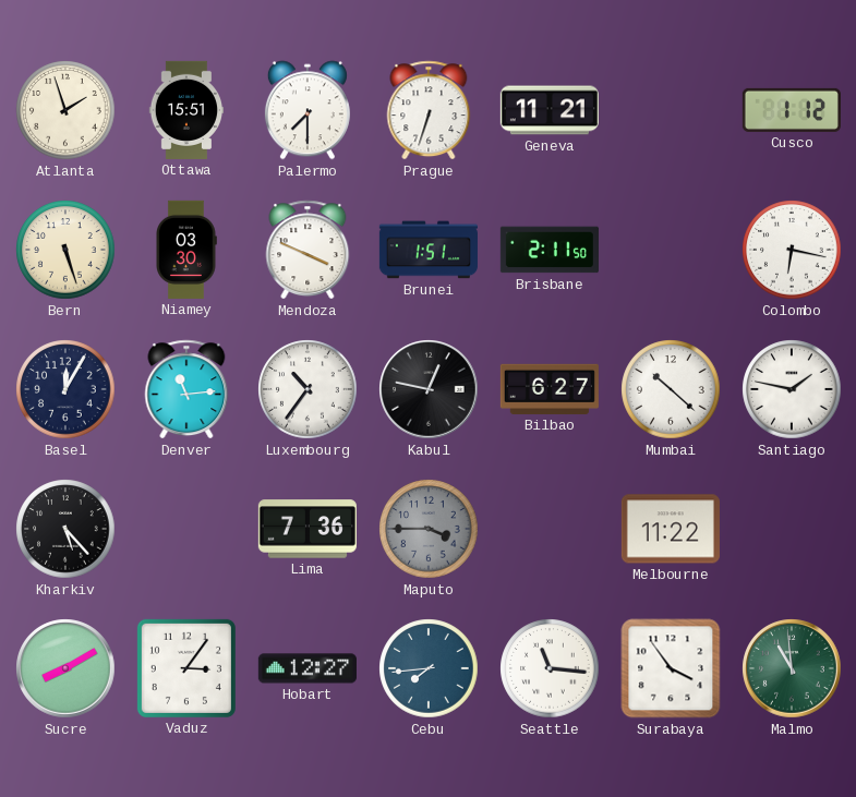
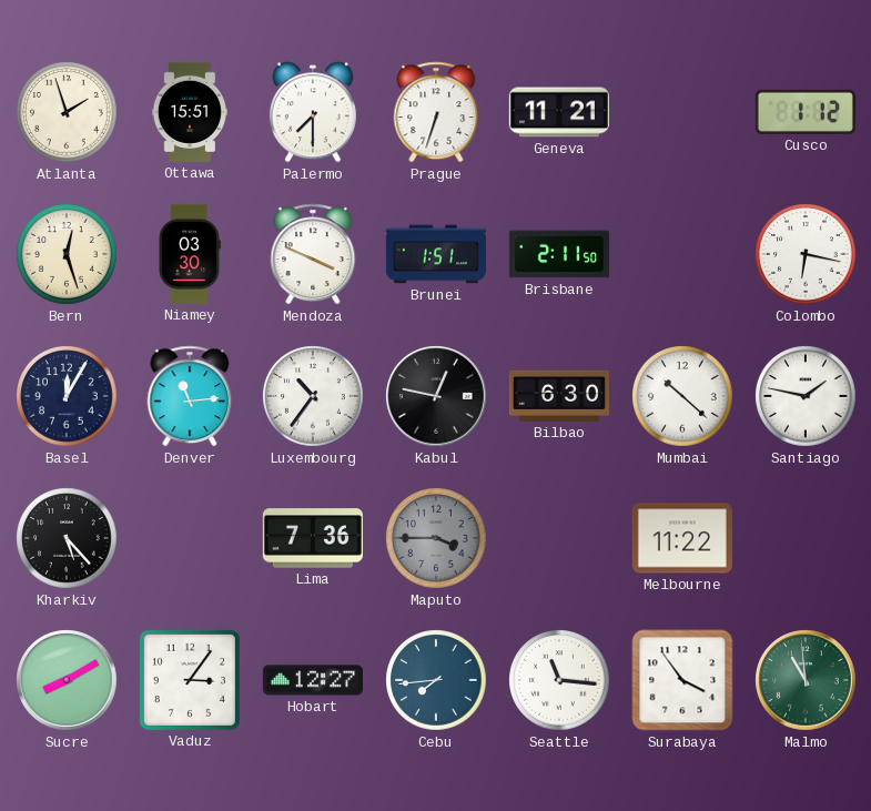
Bern: 5:27 -> 12:27 (67, 254)
Bilbao: 6:27 -> 6:30 (559, 396)
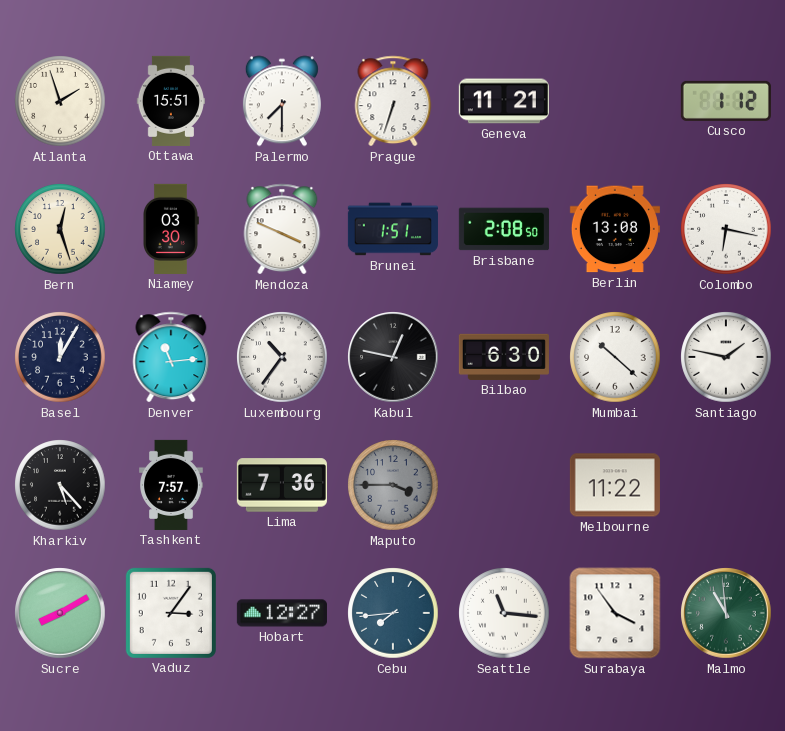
Brisbane: 2:11 -> 2:08 (504, 229)
Berlin: none -> 13:08 (615, 229)
Tashkent: none -> 7:57 (171, 485)
